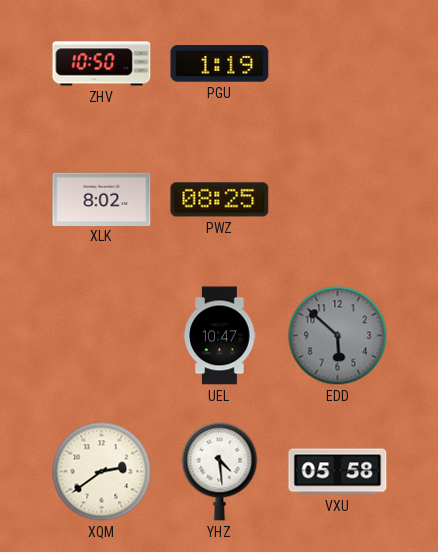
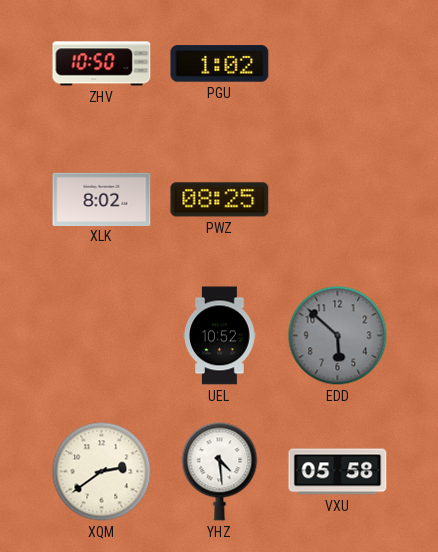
PGU: 1:19 -> 1:02 (220, 64)
UEL: 10:47 -> 10:52 (220, 336)
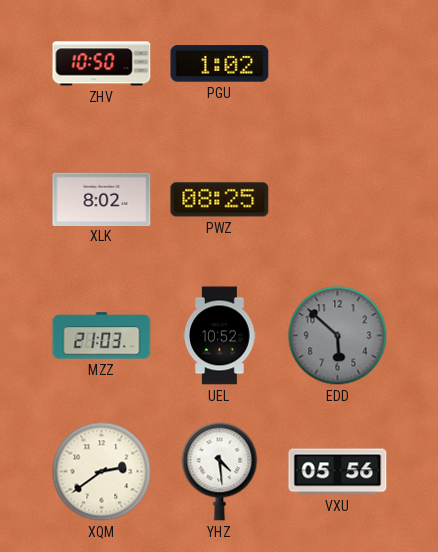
MZZ: none -> 21:03 (102, 336)
VXU: 05:58 -> 05:56 (338, 472)
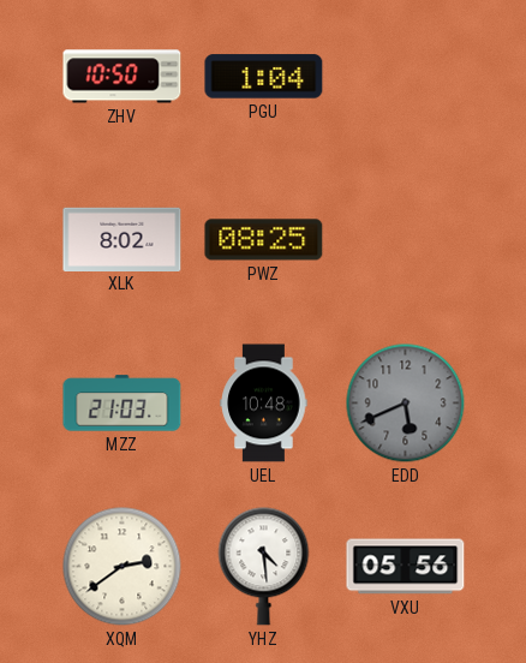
PGU: 1:02 -> 1:04 (264, 77)
UEL: 10:52 -> 10:48 (264, 404)
EDD: 5:52 -> 5:41 (406, 404)
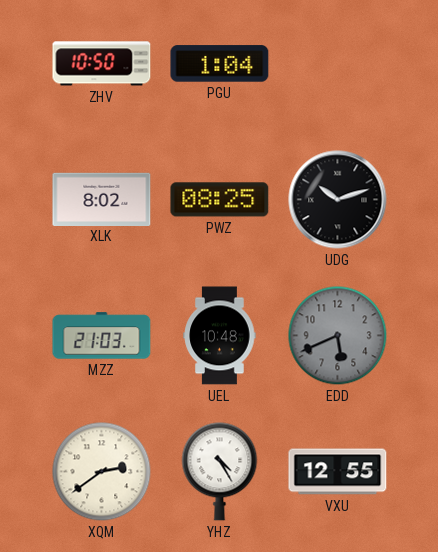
UDG: none -> 10:12 (338, 200)
YHZ: 4:29 -> 4:25 (220, 472)
VXU: 05:56 -> 12:55 (338, 472)
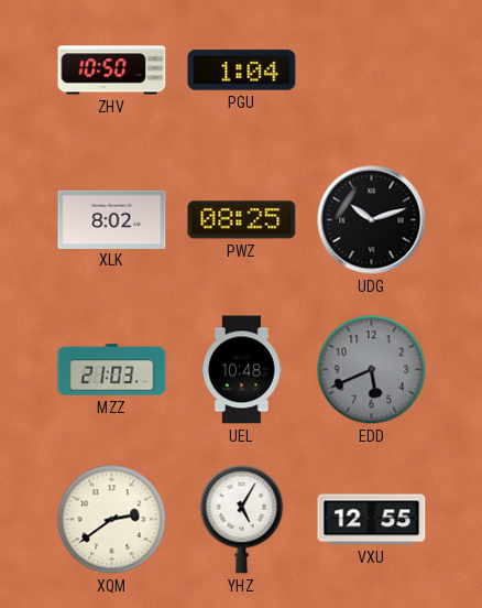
YHZ: 4:25 -> 5:05 (242, 520)
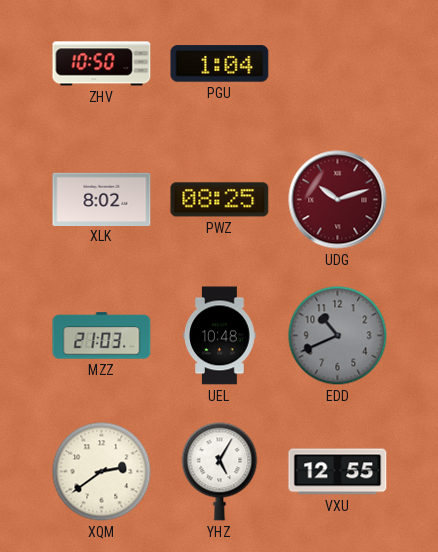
UDG dial: black -> burgundy (338, 200)
EDD: 5:41 -> 10:41 (338, 336)
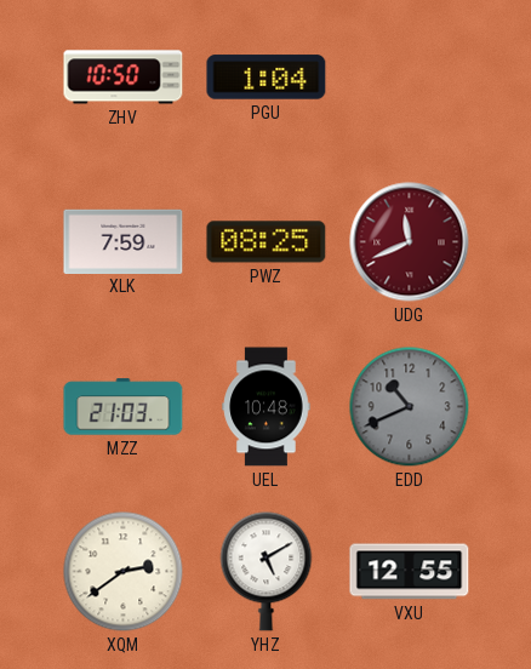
XLK: 8:02 -> 7:59 (124, 241)
UDG: 10:12 -> 11:41 (410, 242)
YHZ: 5:05 -> 5:10 (267, 572)
